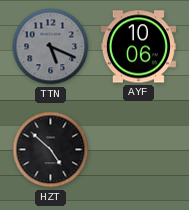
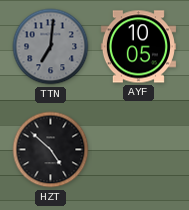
TTN: 5:19 -> 7:01 (51, 47)
AYF: 10:06 -> 10:05 (138, 47)
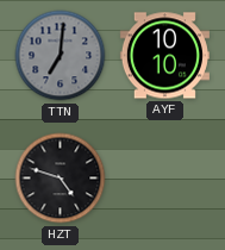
AYF: 10:05 -> 10:10 (164, 56)
HZT: 4:52 -> 4:48 (61, 179)
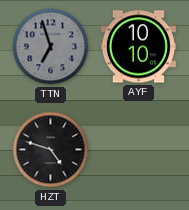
TTN: 7:01 -> 6:57 (51, 47)
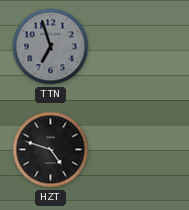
AYF: 10:10 -> none (138, 47)
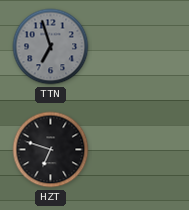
HZT: 4:48 -> 6:48 (51, 150)
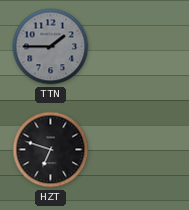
TTN: 6:57 -> 1:45 (51, 47)
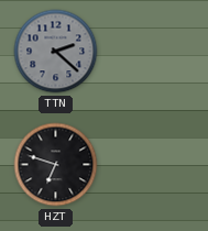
TTN: 1:45 -> 2:22 (56, 52)
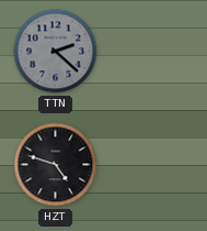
HZT: 6:48 -> 4:48 (56, 165)
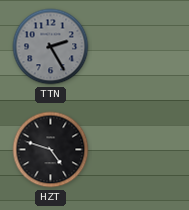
TTN: 2:22 -> 2:25 (51, 47)
